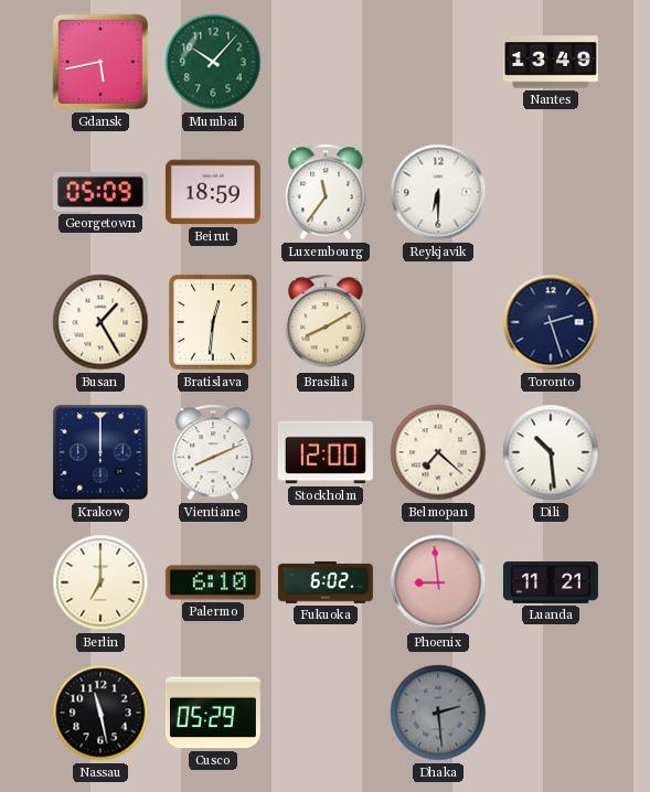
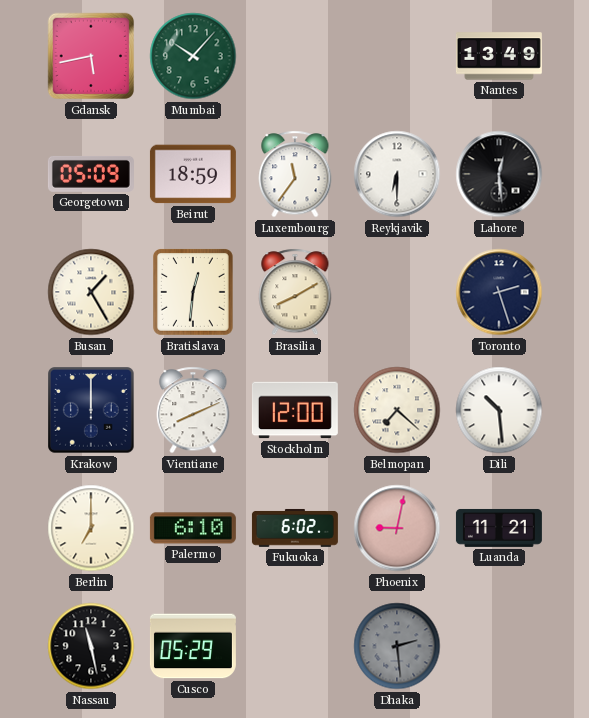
Lahore: none -> 12:29 (499, 174)
Phoenix: 8:59 -> 9:02 (397, 528)
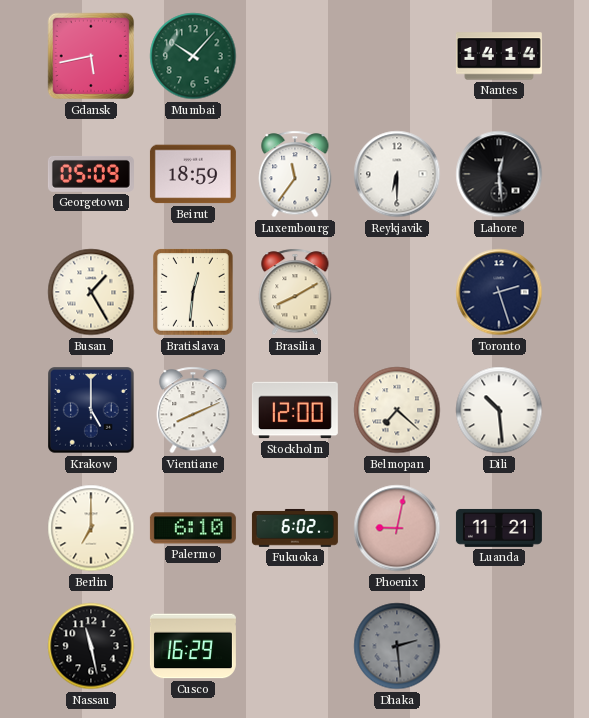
Nantes: 13:49 -> 14:14 (499, 56)
Krakow: 12:00 -> 5:00 (91, 410)
Cusco: 05:29 -> 16:29 (193, 646)
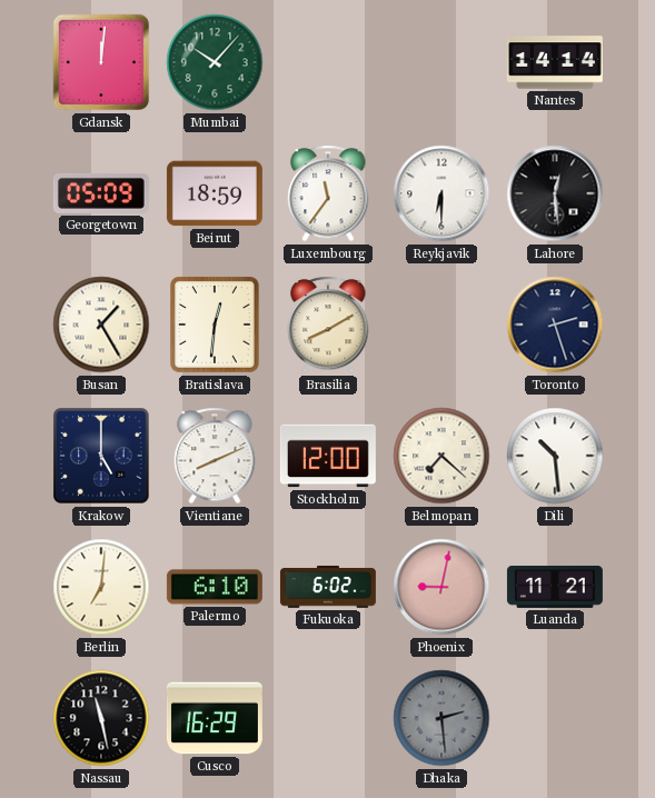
Gdansk: 5:43 -> 12:01 (101, 62)
Berlin: 7:00 -> 7:01 (101, 587)
